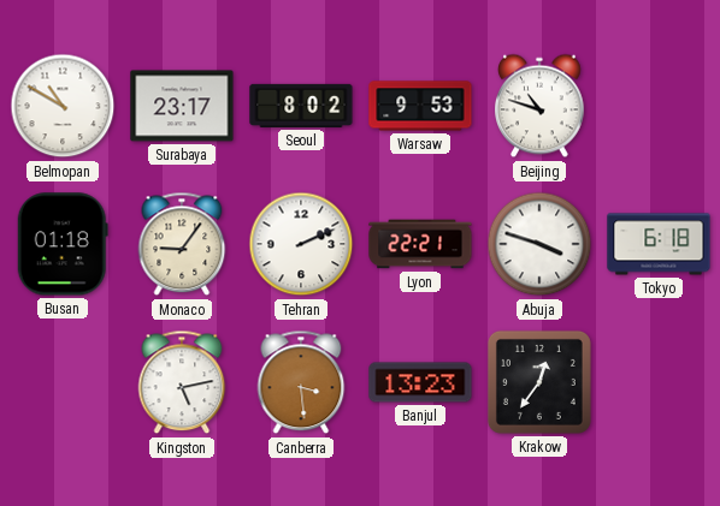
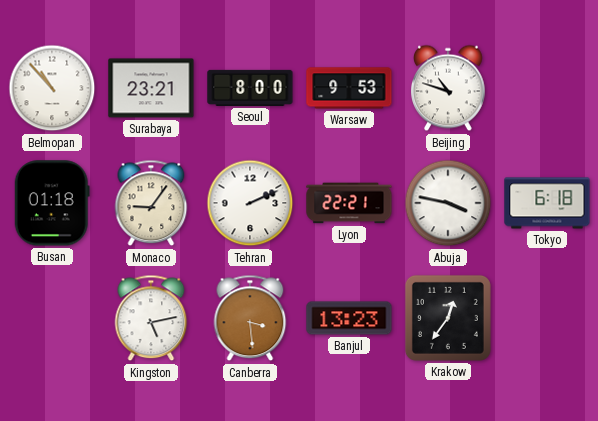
Belmopan: 10:50 -> 10:53 (52, 88)
Surabaya: 23:17 -> 23:21 (151, 88)
Seoul: 8:02 -> 8:00 (250, 88)
Abuja: 3:48 -> 3:47 (448, 203)
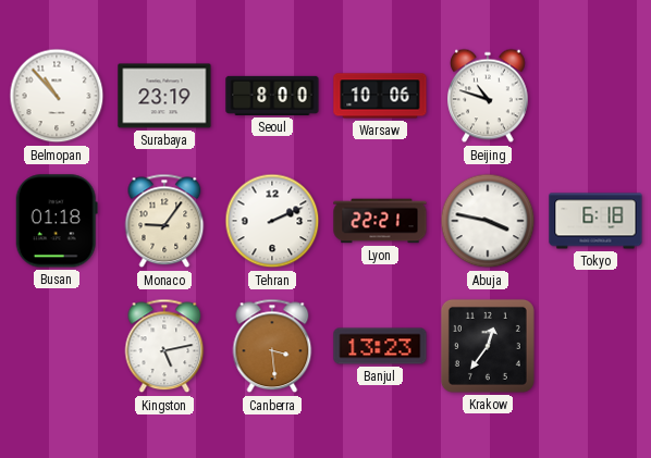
Surabaya: 23:21 -> 23:19 (164, 96)
Warsaw: 9:53 -> 10:06 (380, 96)
